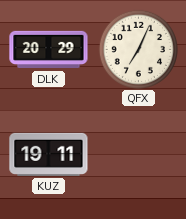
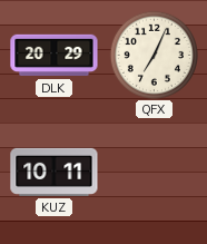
KUZ: 19:11 -> 10:11 (55, 172)
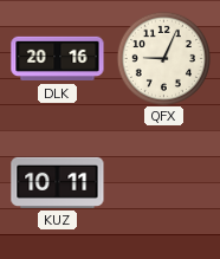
DLK: 20:29 -> 20:16 (58, 59)
QFX: 7:04 -> 9:04 (163, 58)
